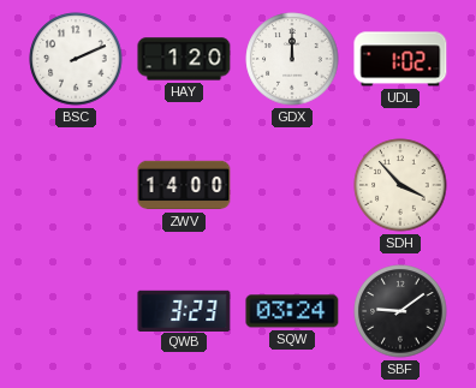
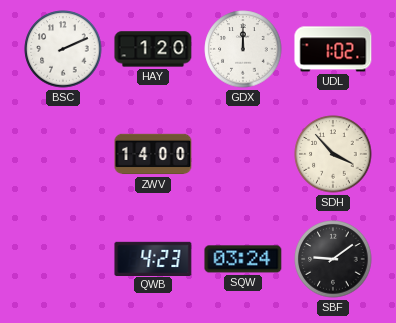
QWB: 3:23 -> 4:23 (153, 258)
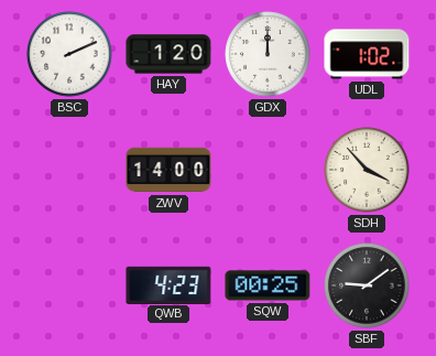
SQW: 03:24 -> 00:25 (268, 285)
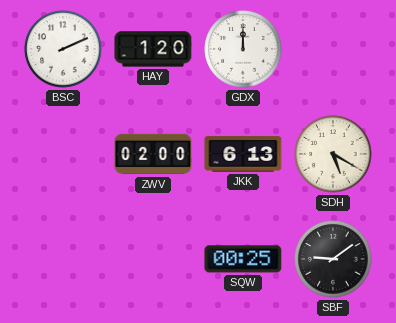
UDL: 1:02 -> none (367, 54)
ZWV: 14:00 -> 02:00 (153, 154)
JKK: none -> 6:13 (243, 154)
SDH: 3:53 -> 5:20 (333, 154)
QWB: 4:23 -> none (168, 284)
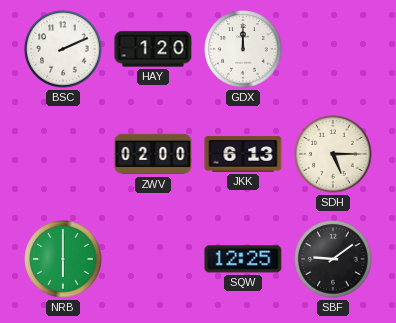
SDH: 5:20 -> 5:15 (333, 154)
NRB: none -> 6:00 (63, 259)
SQW: 00:25 -> 12:25 (243, 259)
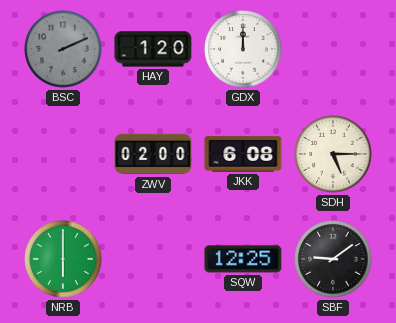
BSC dial: white -> grey (63, 49)
JKK: 6:13 -> 6:08 (243, 154)
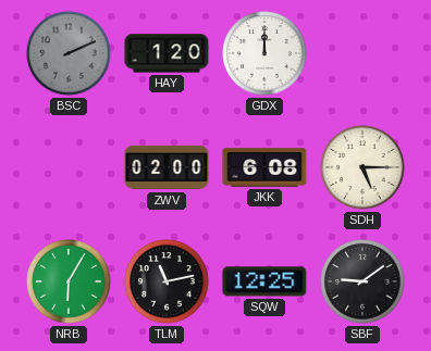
NRB: 6:00 -> 6:05 (69, 281)
TLM: none -> 11:13 (167, 281)
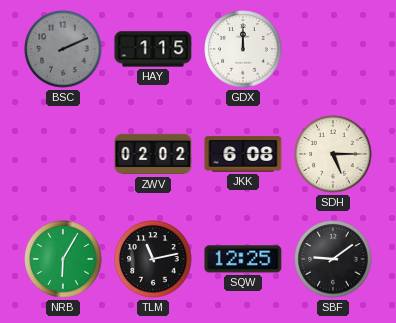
HAY: 1:20 -> 1:15 (153, 49)
ZWV: 02:00 -> 02:02 (153, 154)
